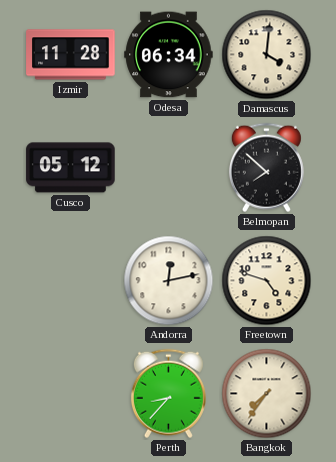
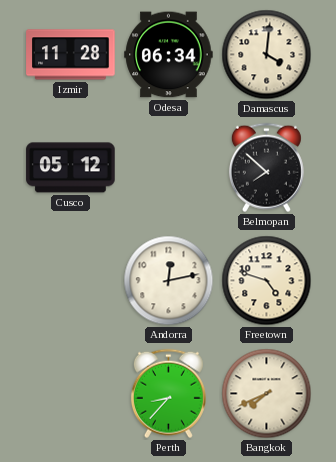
Bangkok: 7:36 -> 7:41 (267, 394)
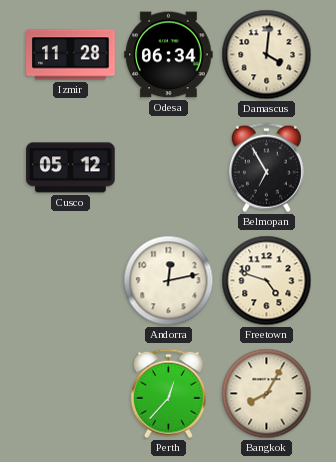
Belmopan: 7:52 -> 6:55 (266, 168)
Perth: 8:37 -> 12:37 (168, 394)
Bangkok: 7:41 -> 8:05 (267, 394)
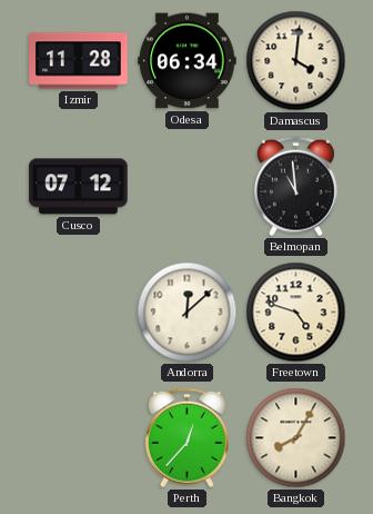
Cusco: 05:12 -> 07:12 (79, 187)
Belmopan: 6:55 -> 10:59 (295, 187)
Andorra: 12:13 -> 12:08 (188, 313)
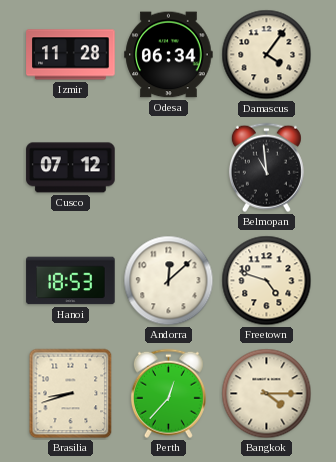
Damascus: 4:01 -> 4:06 (267, 55)
Hanoi: none -> 18:53 (71, 281)
Brasilia: none -> 8:42 (71, 394)
Bangkok: 8:05 -> 4:15 (267, 394)
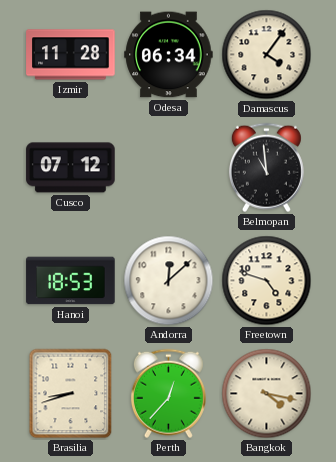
Bangkok: 4:15 -> 4:17 (267, 394)
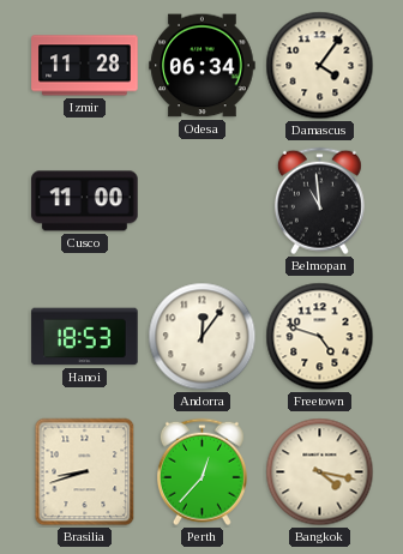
Cusco: 07:12 -> 11:00 (85, 201)
Andorra: 12:08 -> 12:06 (203, 337)
